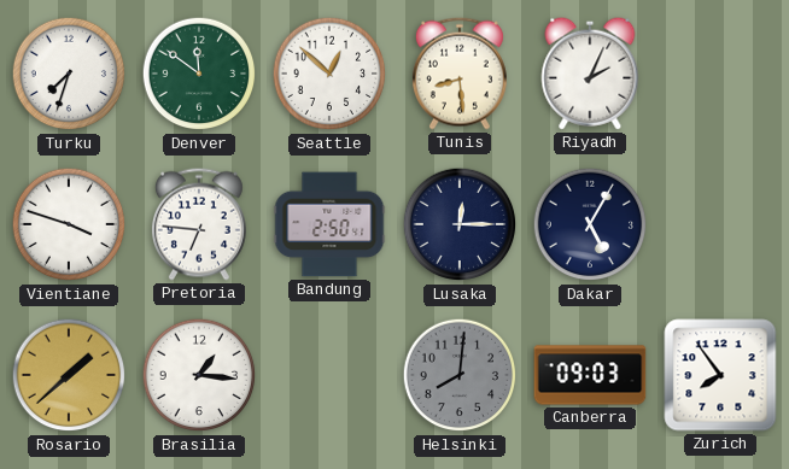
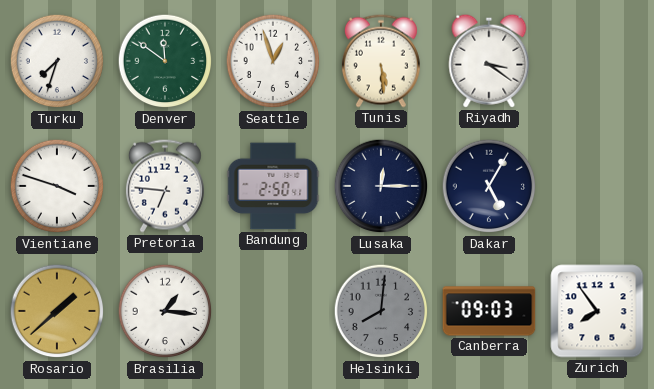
Seattle: 12:52 -> 12:57 (273, 61)
Tunis: 8:29 -> 5:29 (381, 61)
Riyadh: 2:04 -> 3:21 (489, 61)
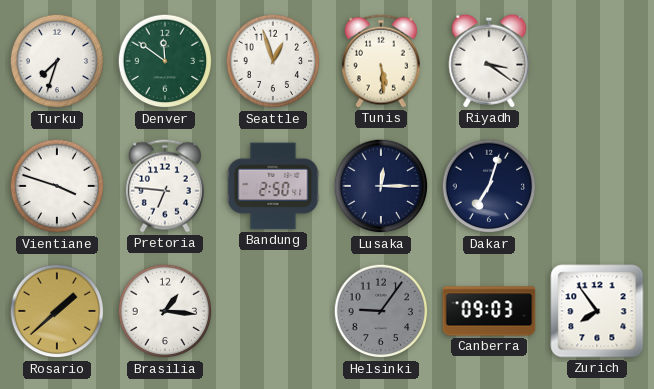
Dakar: 5:05 -> 7:03 (489, 186)
Helsinki: 8:01 -> 9:06 (381, 311)
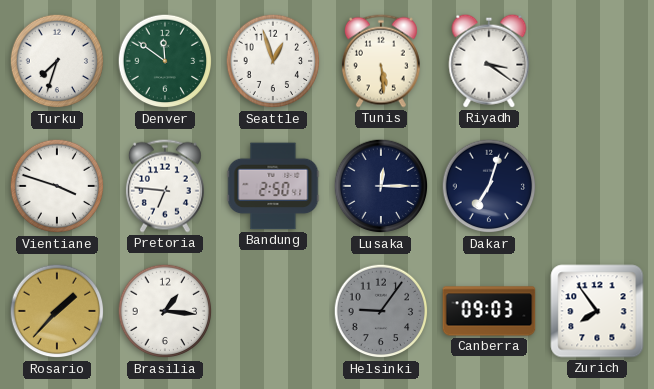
Rosario: 1:38 -> 1:37 (57, 311)
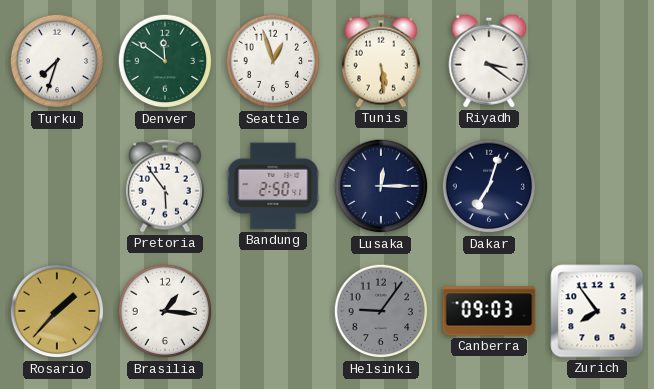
Vientiane: 3:48 -> none (57, 186)
Pretoria: 6:46 -> 5:54 (165, 186)
